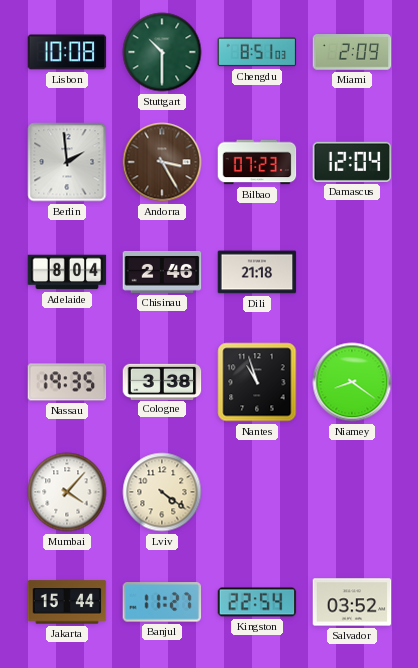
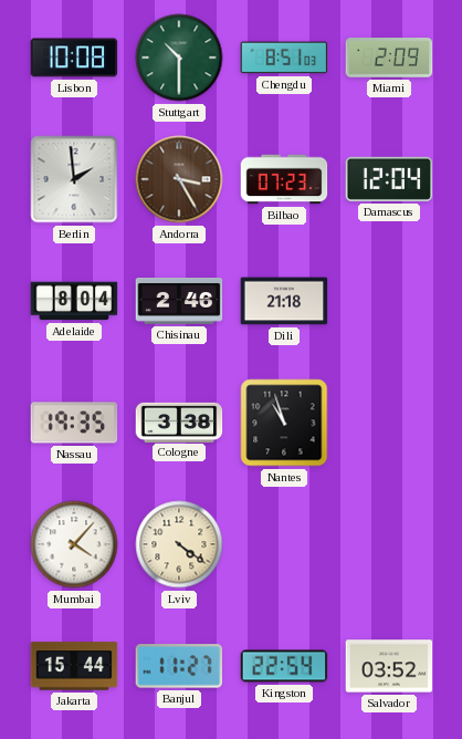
Niamey: 8:21 -> none (352, 382)
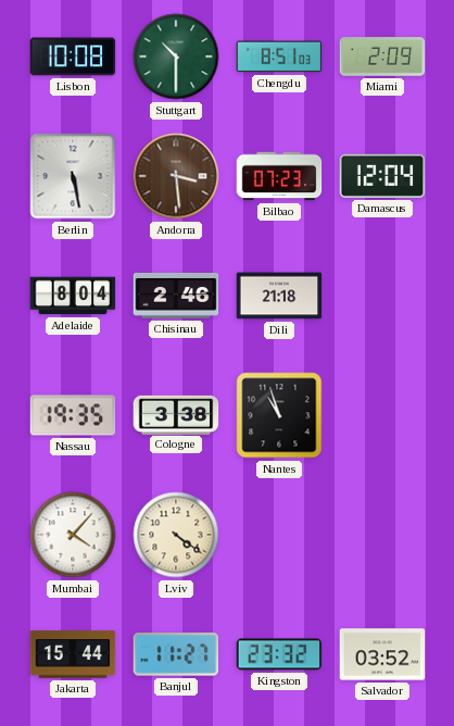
Berlin: 1:59 -> 5:28 (73, 176)
Andorra: 3:25 -> 3:29 (176, 176)
Kingston: 22:54 -> 23:32 (279, 654)
